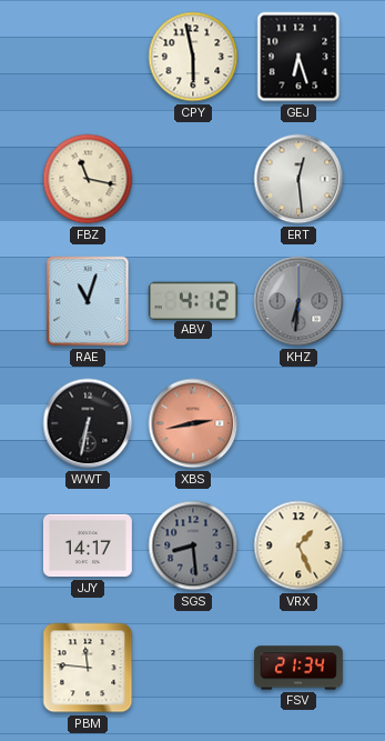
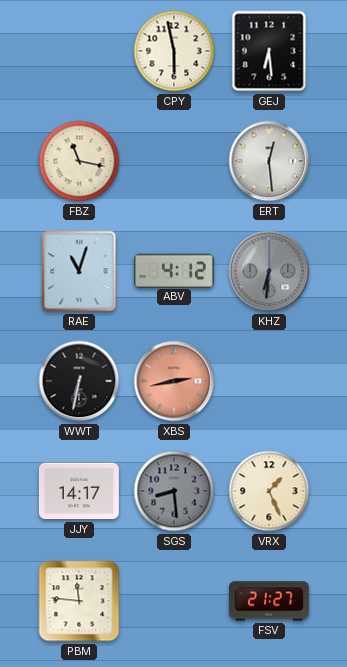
GEJ: 6:27 -> 6:29 (269, 51)
FSV: 21:34 -> 21:27 (269, 601)
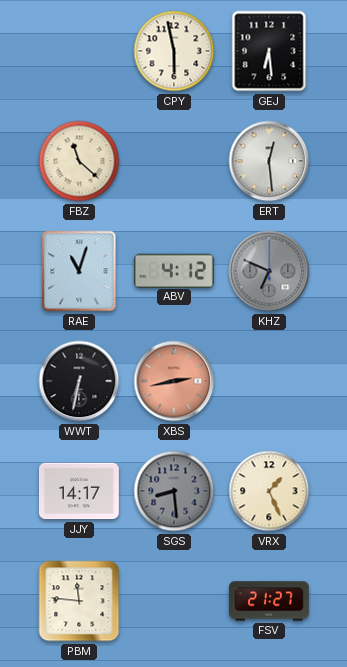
FBZ: 11:17 -> 11:22 (79, 161)
KHZ: 6:31 -> 6:49 (269, 271)
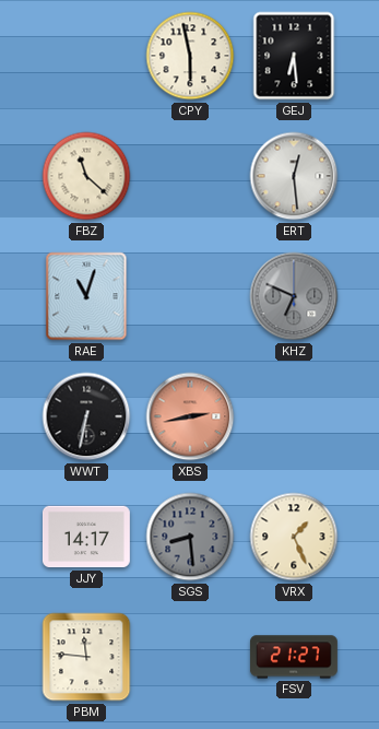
ABV: 4:12 -> none (174, 270)
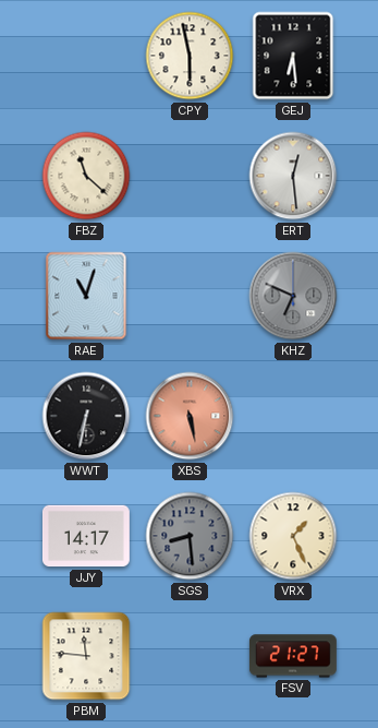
XBS: 2:43 -> 5:28 (190, 416)
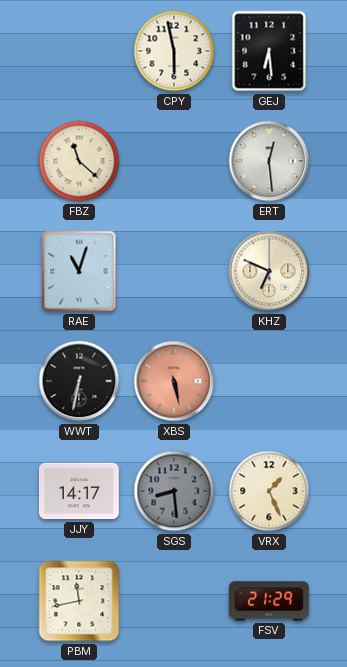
KHZ dial: grey -> cream (269, 271)
PBM: 11:46 -> 11:43 (79, 601)
FSV: 21:27 -> 21:29 (269, 601)
